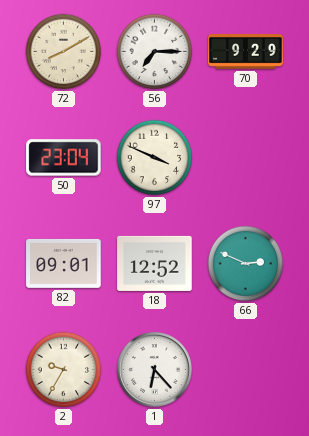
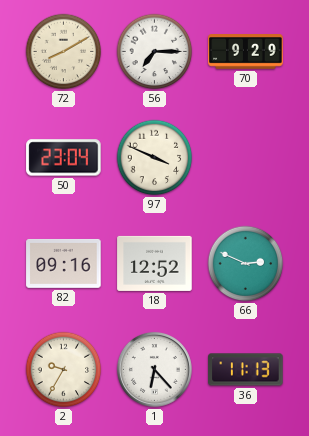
82: 09:01 -> 09:16 (64, 263)
36: none -> 11:13 (246, 370)
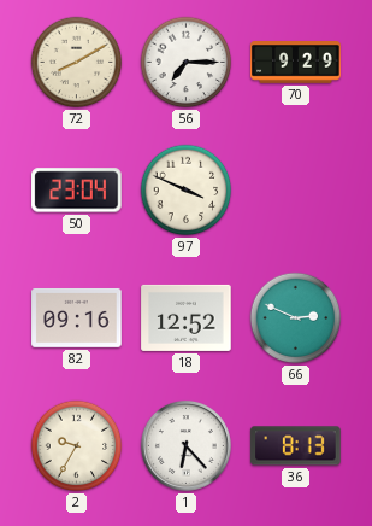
36: 11:13 -> 8:13 (296, 446)
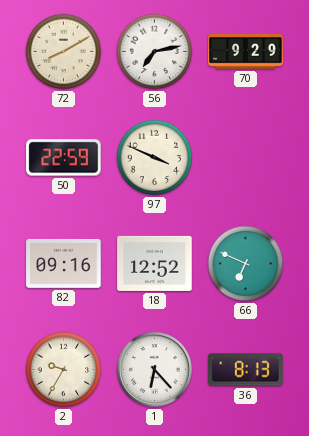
56: 7:15 -> 7:13 (155, 52)
50: 23:04 -> 22:59 (64, 158)
66: 2:49 -> 6:49 (246, 264)
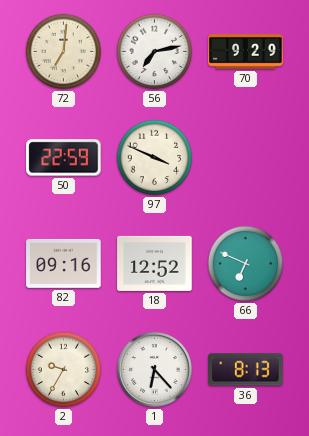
72: 8:10 -> 7:01 (64, 52)
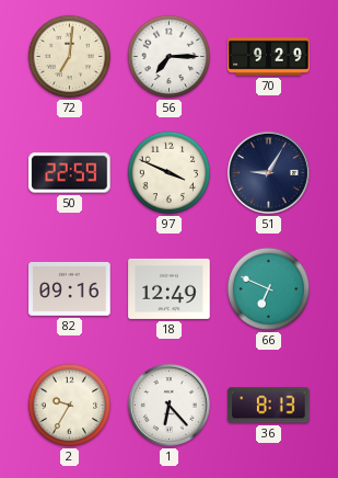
56: 7:13 -> 7:15 (170, 57)
51: none -> 9:05 (268, 172)
18: 12:52 -> 12:49 (170, 288)
